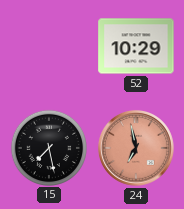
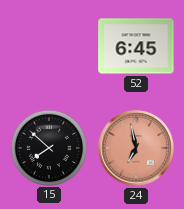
52: 10:29 -> 6:45 (136, 46)
15: 7:28 -> 7:52 (48, 147)
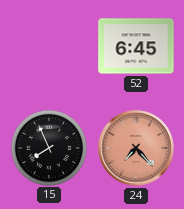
15: 7:52 -> 7:56 (48, 147)
24: 6:58 -> 7:23 (136, 148)
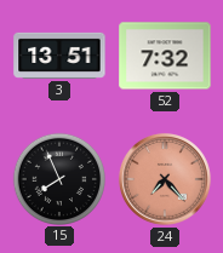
3: none -> 13:51 (59, 56)
52: 6:45 -> 7:32 (165, 56)
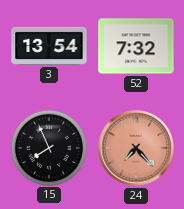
3: 13:51 -> 13:54 (49, 46)
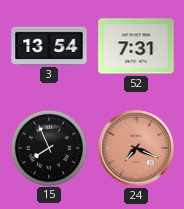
52: 7:32 -> 7:31 (136, 46)
24: 7:23 -> 7:19 (136, 148)
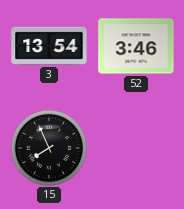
52: 7:31 -> 3:46 (136, 46)
24: 7:19 -> none (136, 148)
